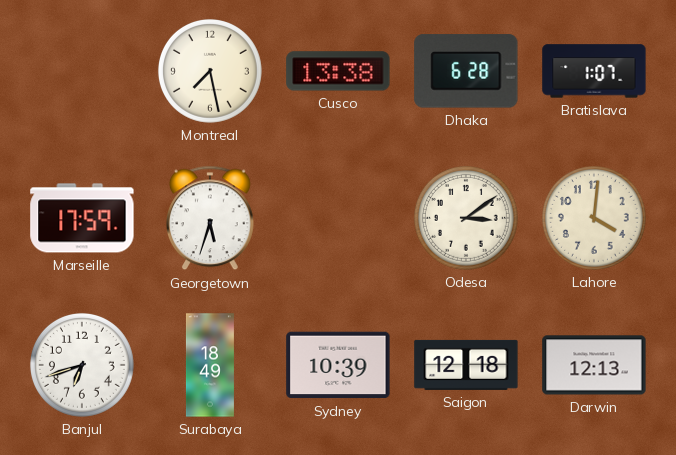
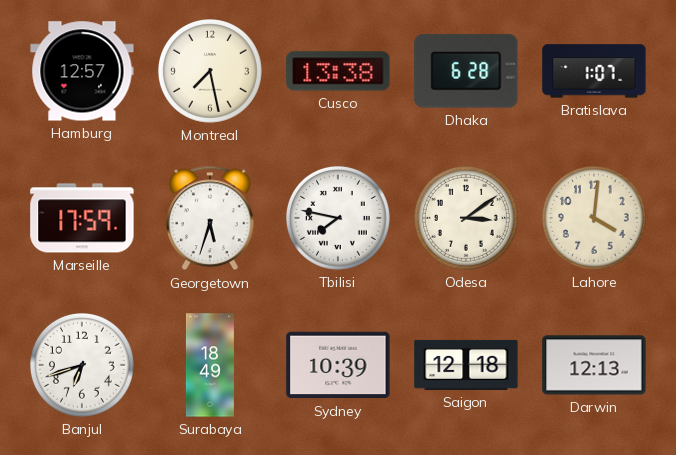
Hamburg: none -> 12:57 (82, 71)
Tbilisi: none -> 7:47 (338, 218)
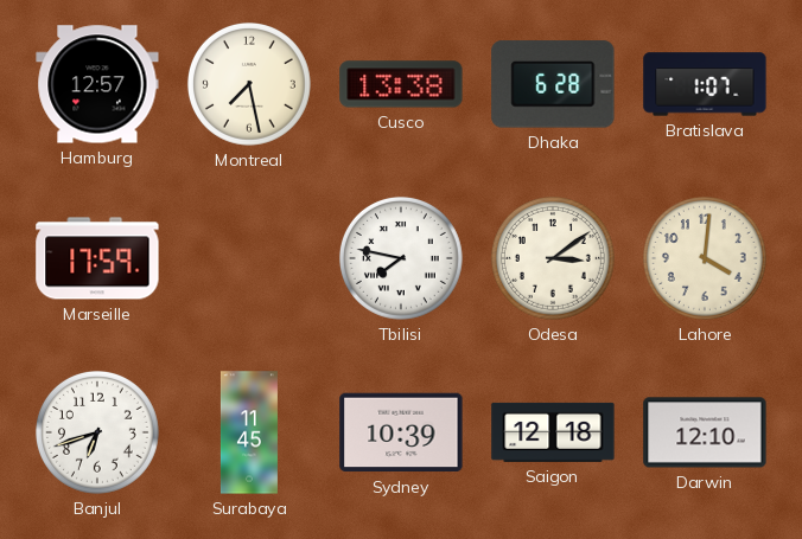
Georgetown: 5:33 -> none (210, 218)
Surabaya: 18:49 -> 11:45 (249, 432)
Darwin: 12:13 -> 12:10 (705, 432)
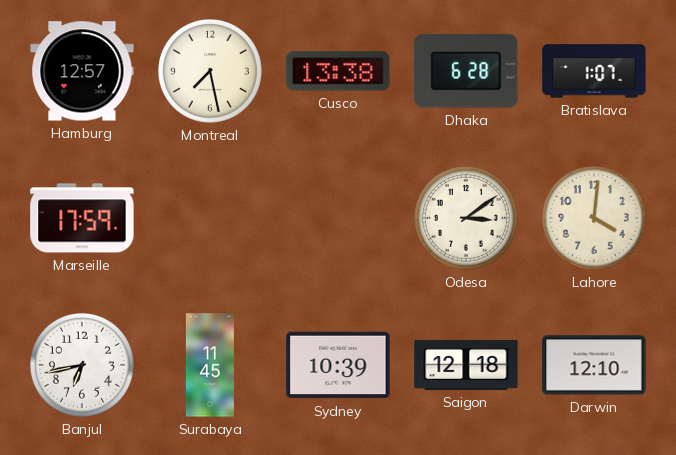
Tbilisi: 7:47 -> none (401, 258)
Banjul: 6:42 -> 6:43 (82, 365)
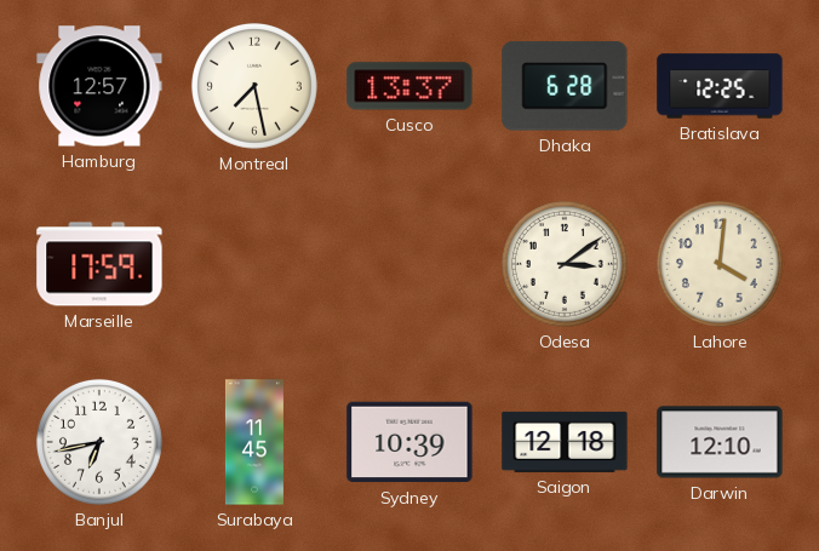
Cusco: 13:38 -> 13:37 (409, 86)
Bratislava: 1:07 -> 12:25 (720, 86)
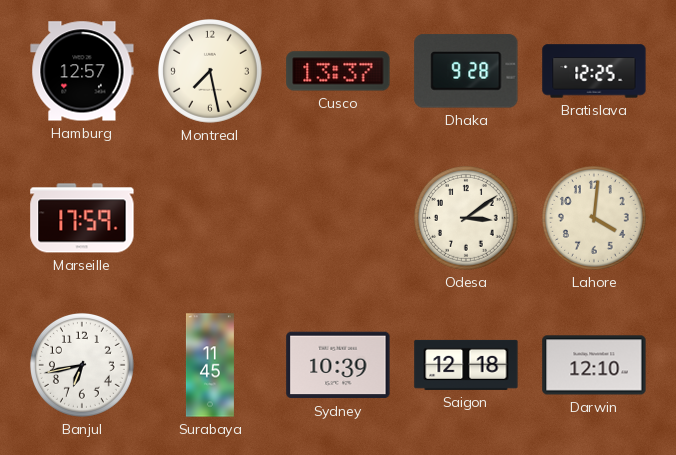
Dhaka: 6:28 -> 9:28 (466, 71)
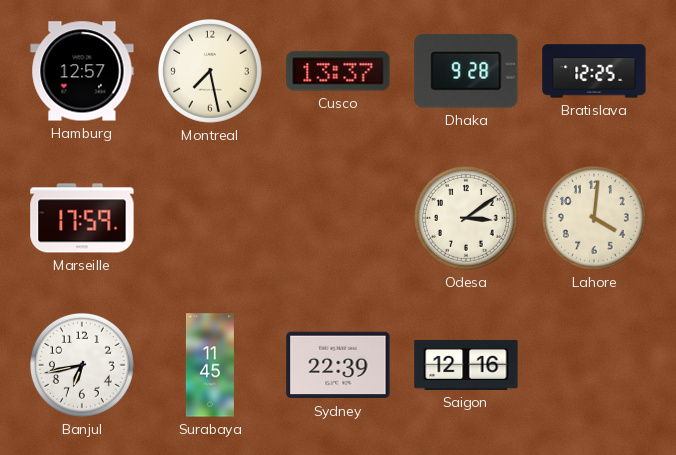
Sydney: 10:39 -> 22:39 (338, 365)
Saigon: 12:18 -> 12:16 (466, 365)
Darwin: 12:10 -> none (594, 365)
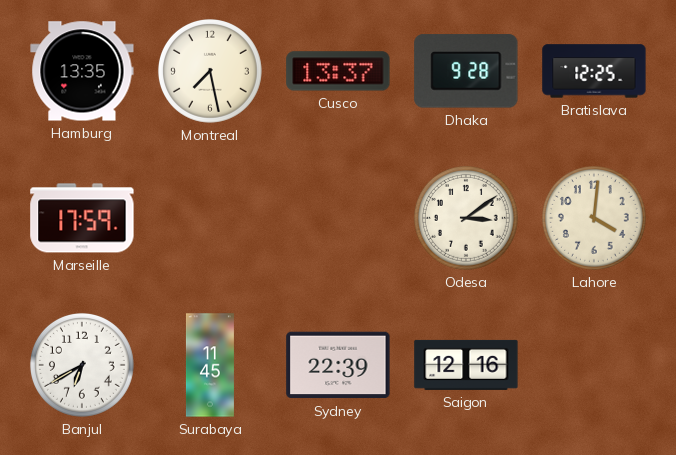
Hamburg: 12:57 -> 13:35 (82, 71)
Banjul: 6:43 -> 6:40 (82, 365)
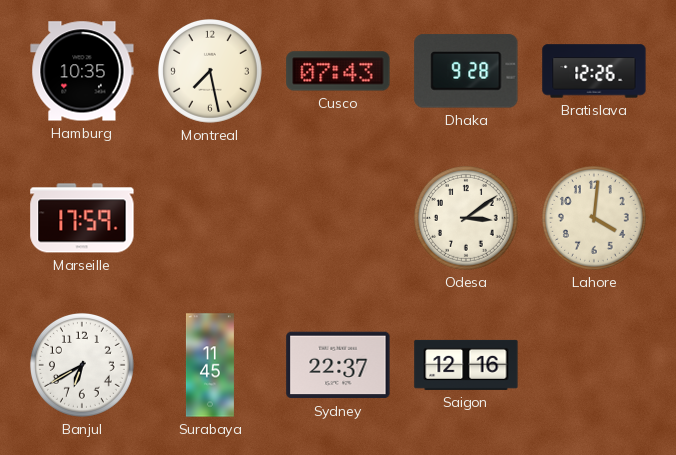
Hamburg: 13:35 -> 10:35 (82, 71)
Cusco: 13:37 -> 07:43 (338, 71)
Bratislava: 12:25 -> 12:26 (594, 71)
Sydney: 22:39 -> 22:37 (338, 365)
